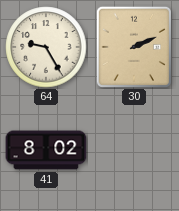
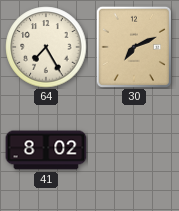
64: 9:25 -> 7:25 (46, 47)
30: 2:11 -> 7:11 (134, 47)
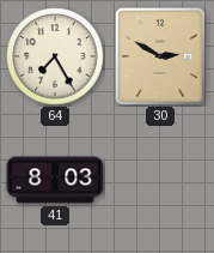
30: 7:11 -> 2:50 (160, 56)
41: 8:02 -> 8:03 (55, 180)
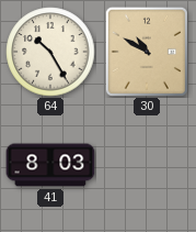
64: 7:25 -> 10:25 (50, 52)
30: 2:50 -> 10:50 (147, 52)
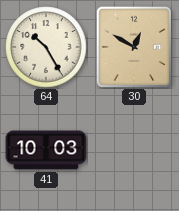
30: 10:50 -> 12:50 (134, 47)
41: 8:03 -> 10:03 (46, 150)
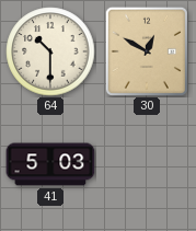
64: 10:25 -> 10:30 (50, 51)
41: 10:03 -> 5:03 (50, 164)
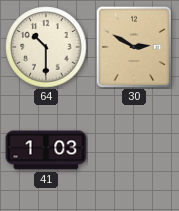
30: 12:50 -> 2:50 (134, 47)
41: 5:03 -> 1:03 (46, 150)
